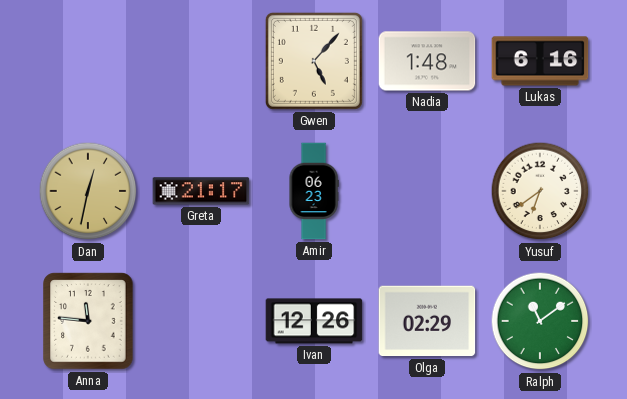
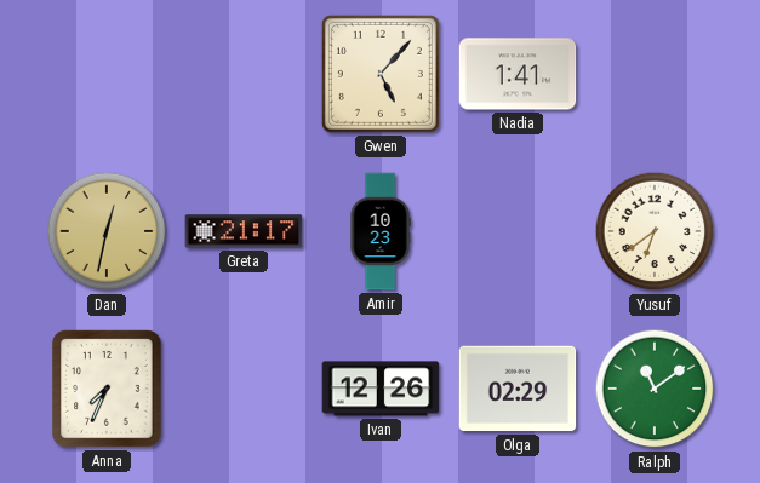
Nadia: 1:48 -> 1:41 (518, 74)
Lukas: 6:16 -> none (540, 61)
Amir: 06:23 -> 10:23 (381, 231)
Anna: 11:46 -> 7:34 (107, 389)
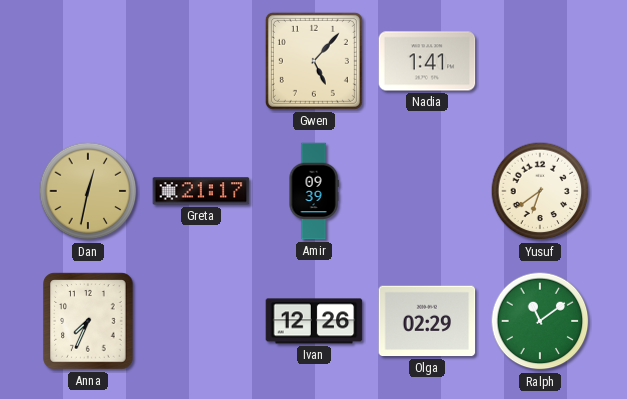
Amir: 10:23 -> 09:39 (314, 191)
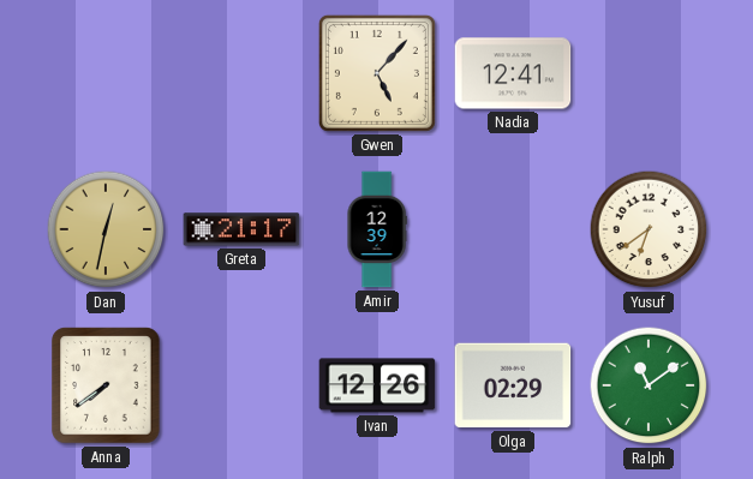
Nadia: 1:41 -> 12:41 (513, 73)
Amir: 09:39 -> 12:39 (377, 229)
Anna: 7:34 -> 7:39 (106, 385)
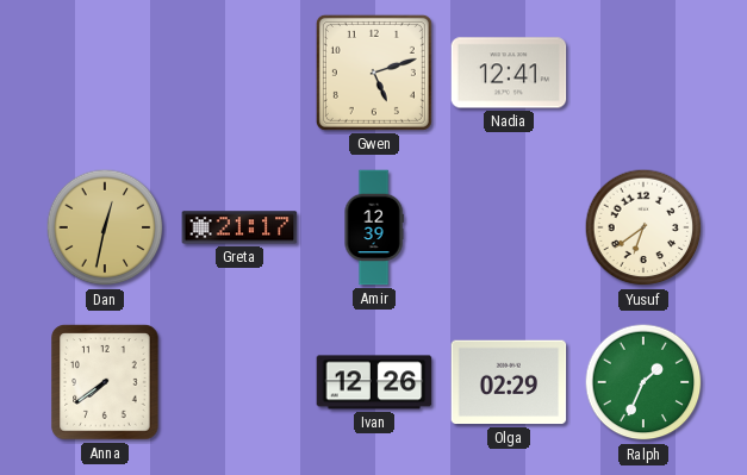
Gwen: 5:07 -> 5:12 (374, 73)
Ralph: 11:09 -> 1:34 (643, 382)
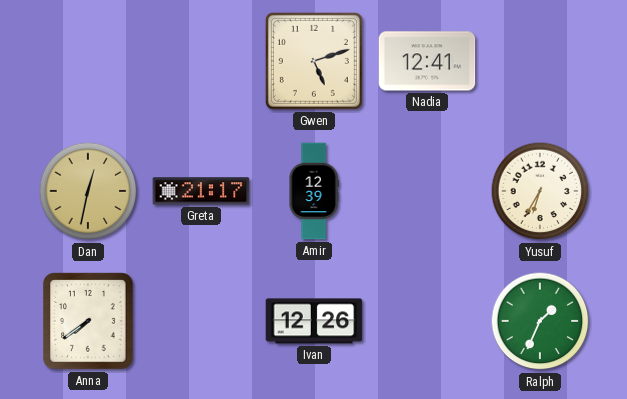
Yusuf: 6:39 -> 6:35 (540, 191)
Olga: 02:29 -> none (509, 382)
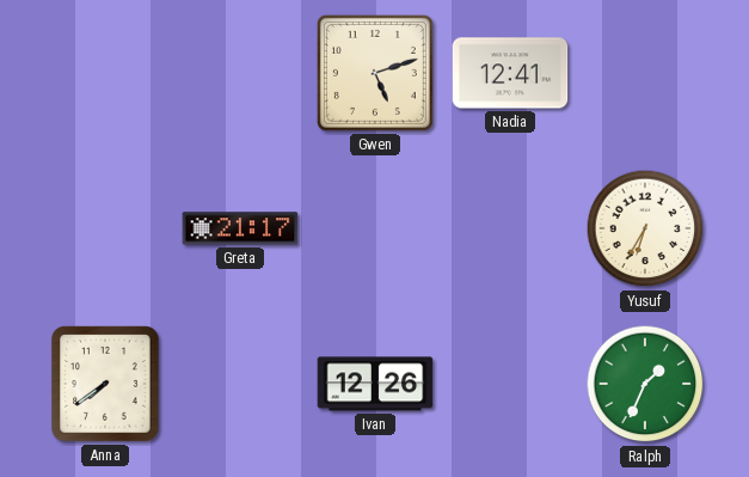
Dan: 12:32 -> none (88, 191)
Amir: 12:39 -> none (314, 191)
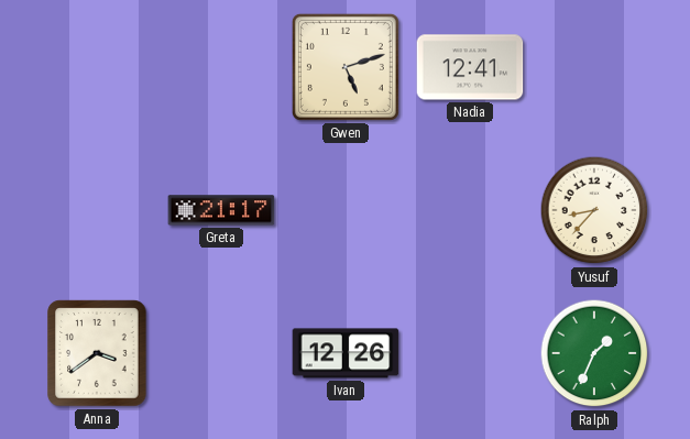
Yusuf: 6:35 -> 8:37 (594, 210)
Anna: 7:39 -> 3:39 (97, 353)
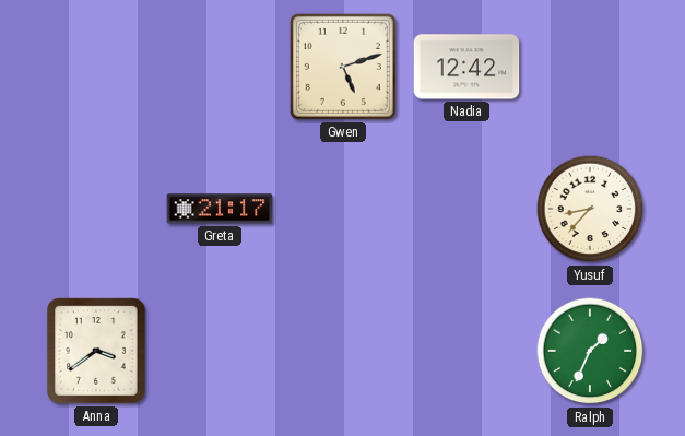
Nadia: 12:41 -> 12:42 (466, 67)
Ivan: 12:26 -> none (346, 353)
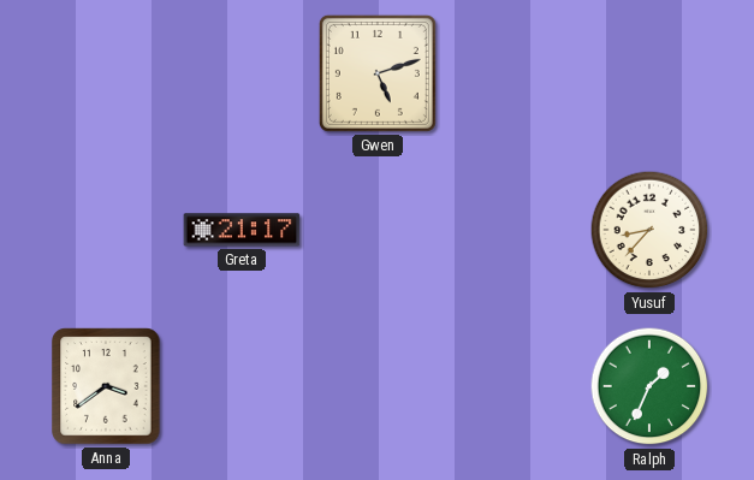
Nadia: 12:42 -> none (466, 67)
